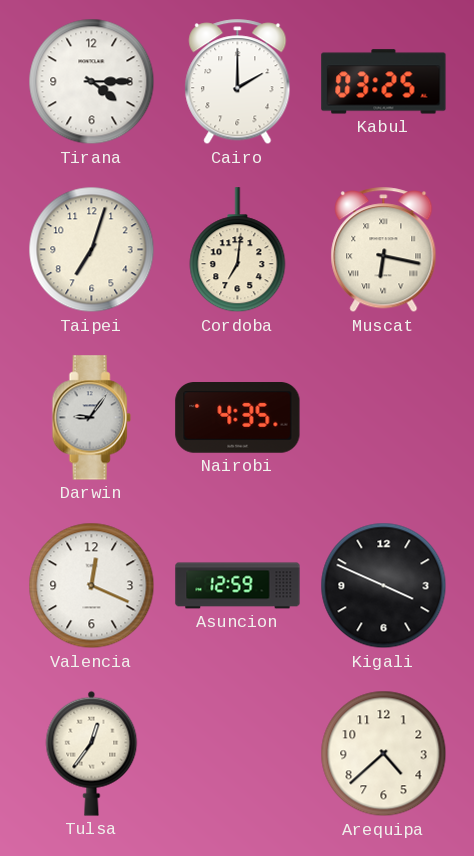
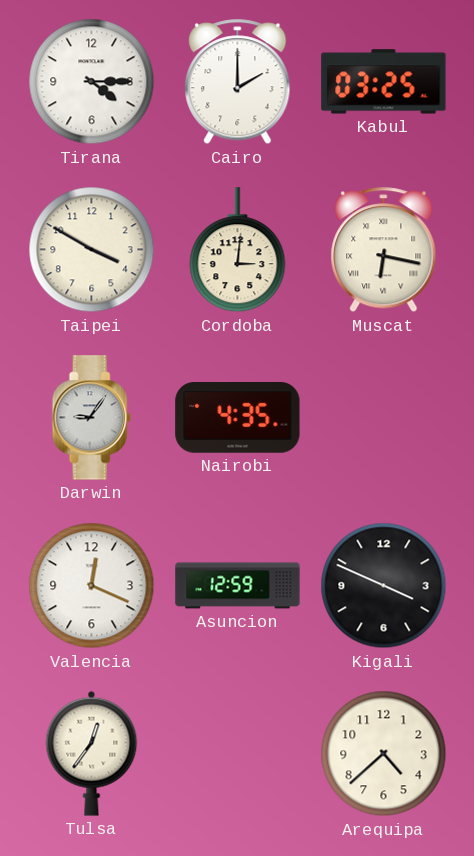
Taipei: 7:03 -> 3:50 (92, 250)
Cordoba: 7:01 -> 3:01 (238, 250)
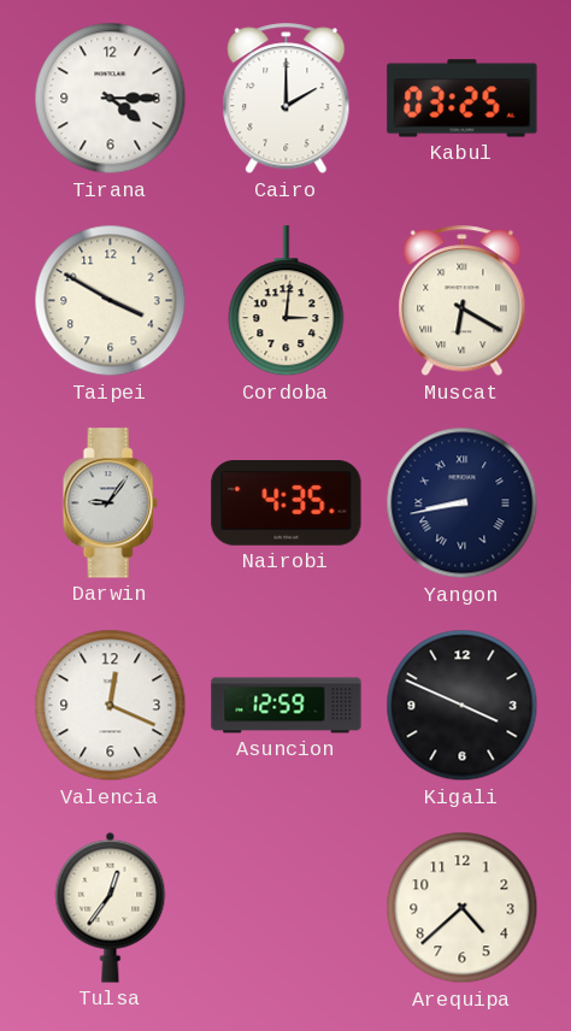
Muscat: 6:17 -> 6:20 (463, 301)
Yangon: none -> 8:43 (463, 503)
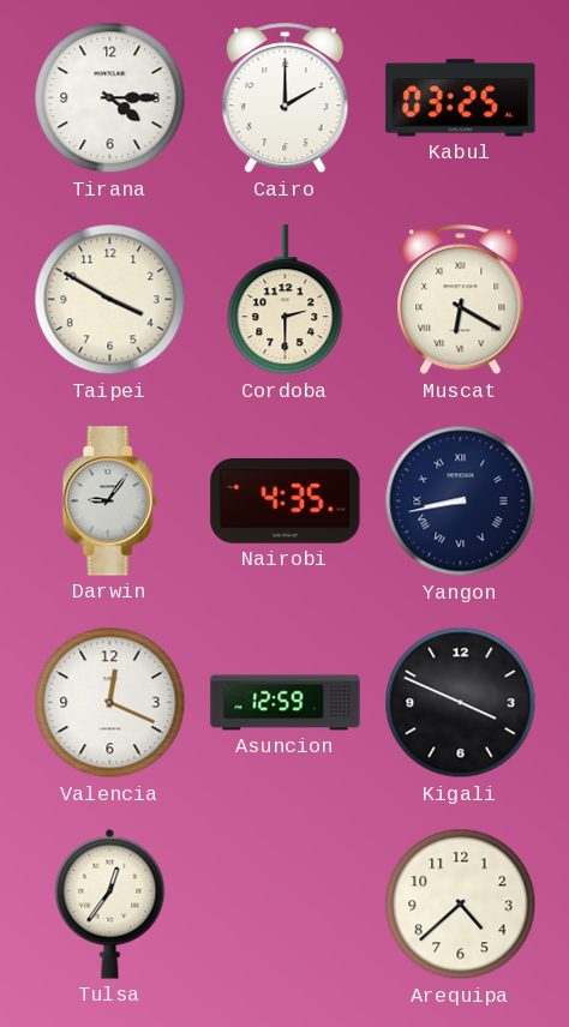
Cordoba: 3:01 -> 2:30 (286, 300)
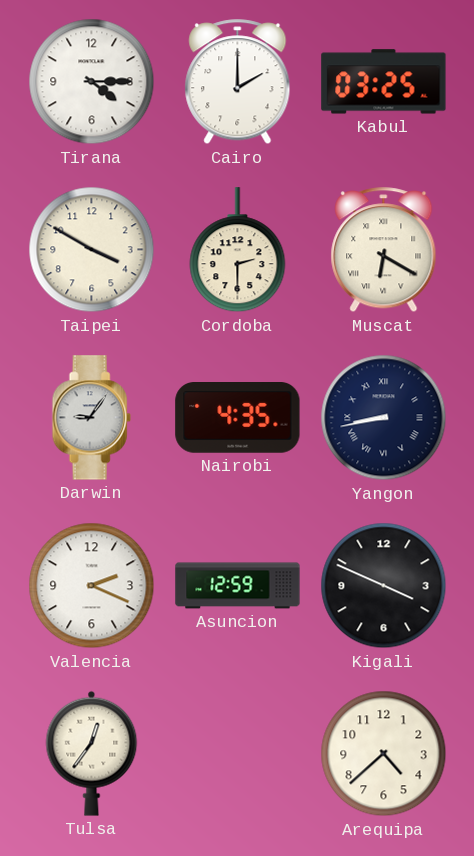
Valencia: 12:19 -> 2:19 (92, 586)
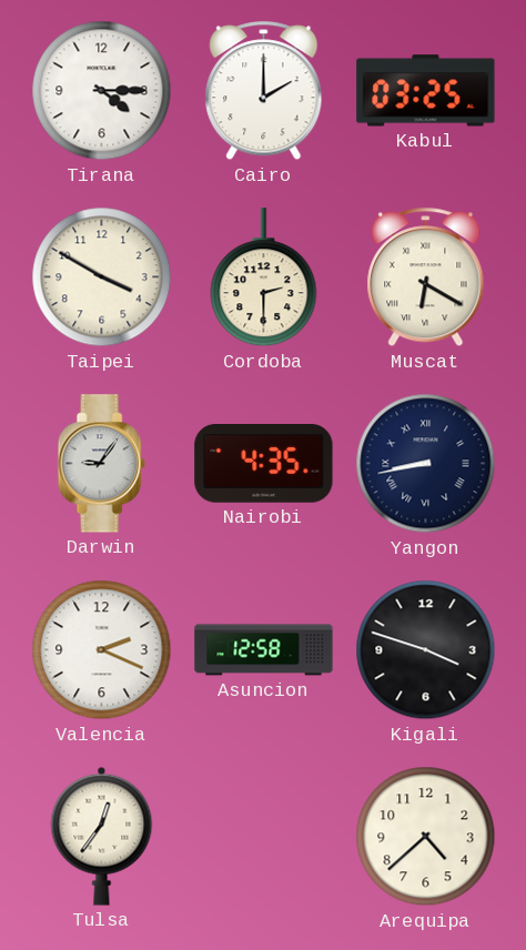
Asuncion: 12:59 -> 12:58 (264, 650)
Kigali: 3:49 -> 3:48 (426, 650)
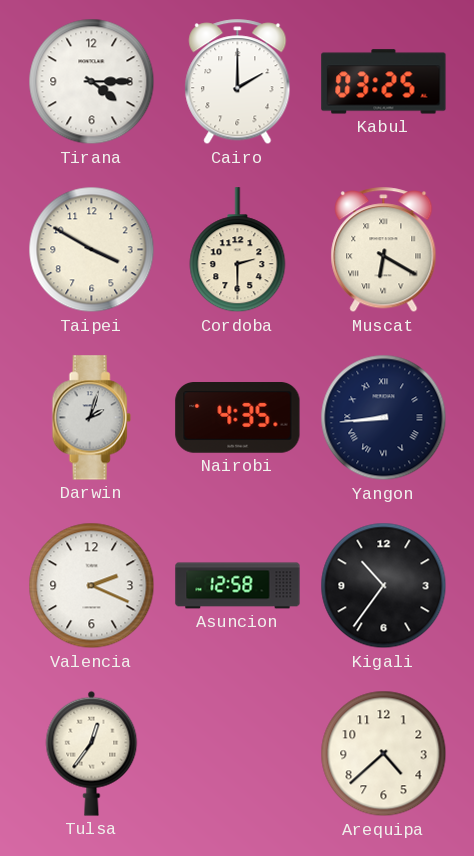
Darwin: 9:06 -> 2:03 (91, 418)
Yangon: 8:43 -> 8:44 (384, 418)
Kigali: 3:48 -> 10:36 (384, 586)
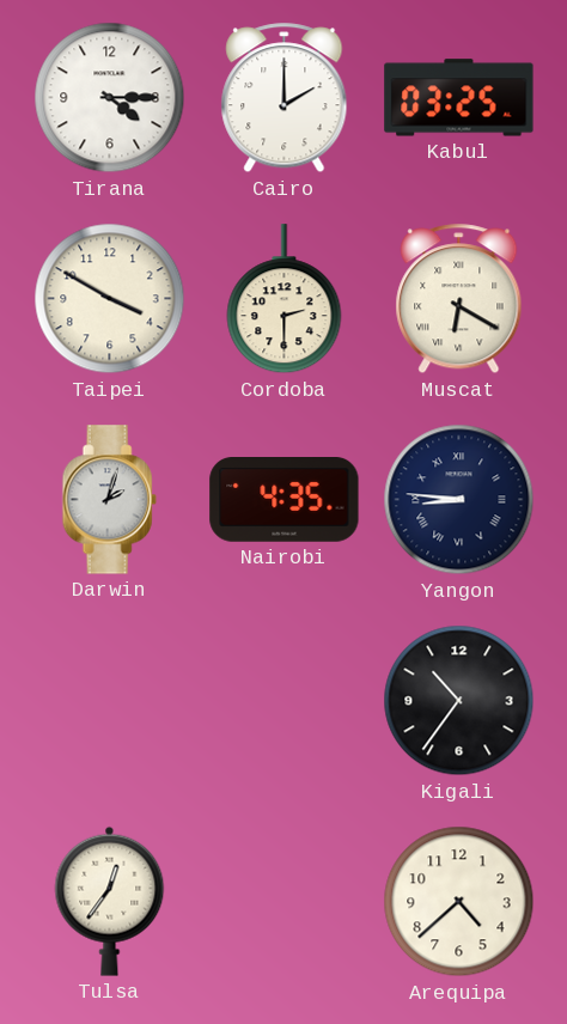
Yangon: 8:44 -> 8:46 (459, 500)
Valencia: 2:19 -> none (92, 586)
Asuncion: 12:58 -> none (238, 586)
